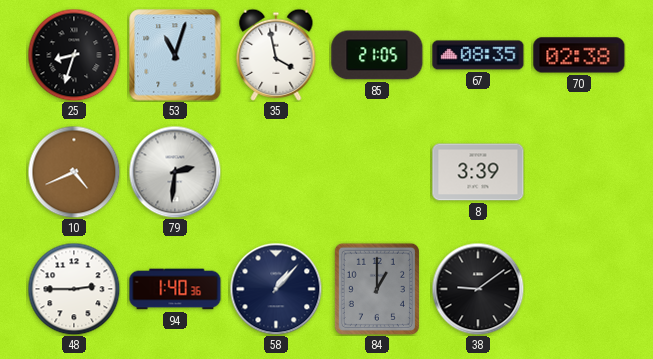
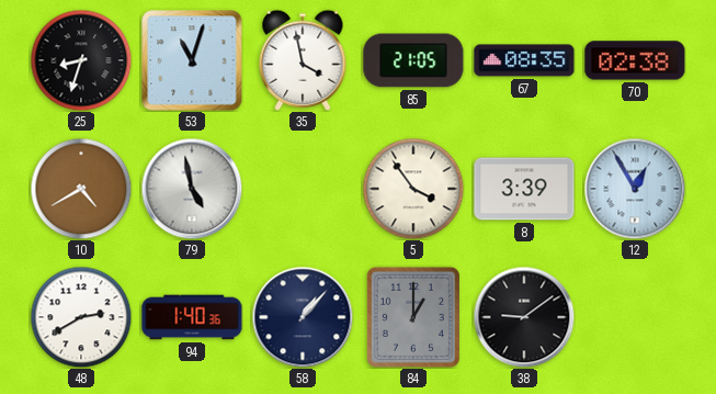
10: 4:41 -> 4:40 (81, 189)
79: 2:31 -> 4:58 (192, 189)
5: none -> 3:54 (413, 189)
12: none -> 12:55 (635, 189)
48: 2:45 -> 2:40 (81, 317)
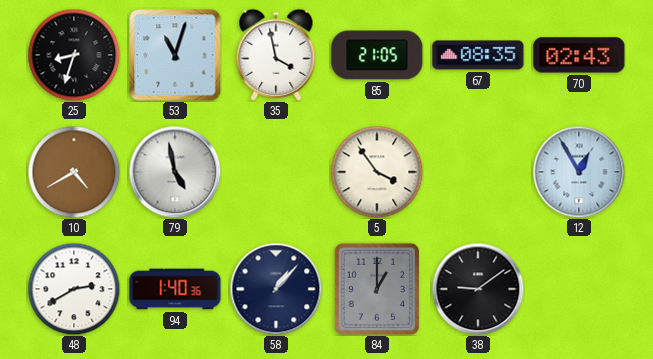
70: 02:38 -> 02:43 (579, 55)
8: 3:39 -> none (524, 189)
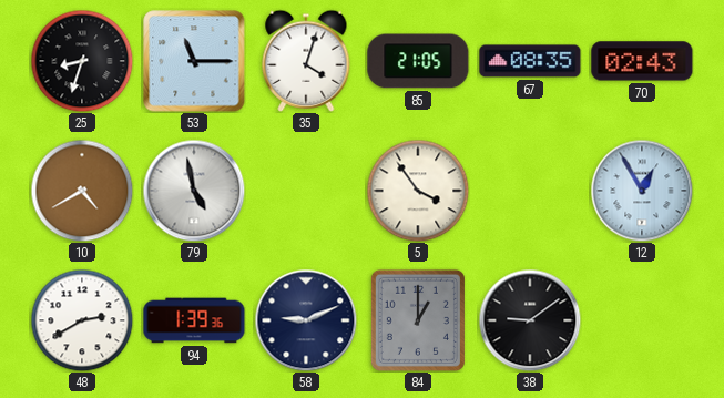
53: 11:03 -> 11:15 (194, 61)
35: 3:58 -> 4:03 (306, 61)
94: 1:40 -> 1:39 (194, 320)
58: 1:07 -> 9:11 (306, 320)
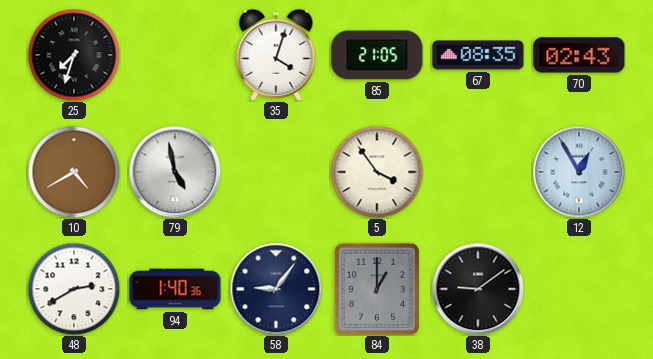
25: 8:33 -> 7:33 (74, 55)
53: 11:15 -> none (194, 61)
94: 1:39 -> 1:40 (175, 289)
58: 9:11 -> 9:06 (276, 289)
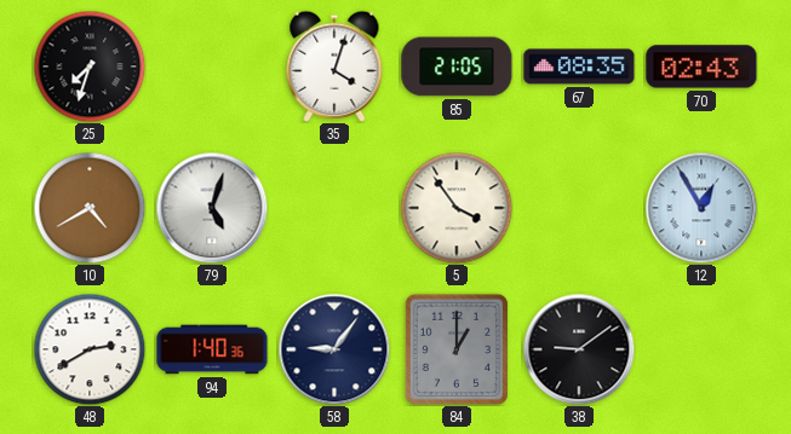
79: 4:58 -> 5:03 (212, 208)
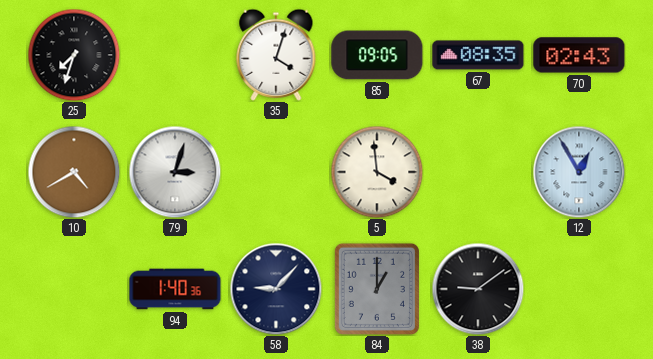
85: 21:05 -> 09:05 (377, 55)
79: 5:03 -> 3:03 (175, 172)
5: 3:54 -> 3:59 (377, 172)
48: 2:40 -> none (90, 349)
58: 9:06 -> 9:07 (276, 289)
